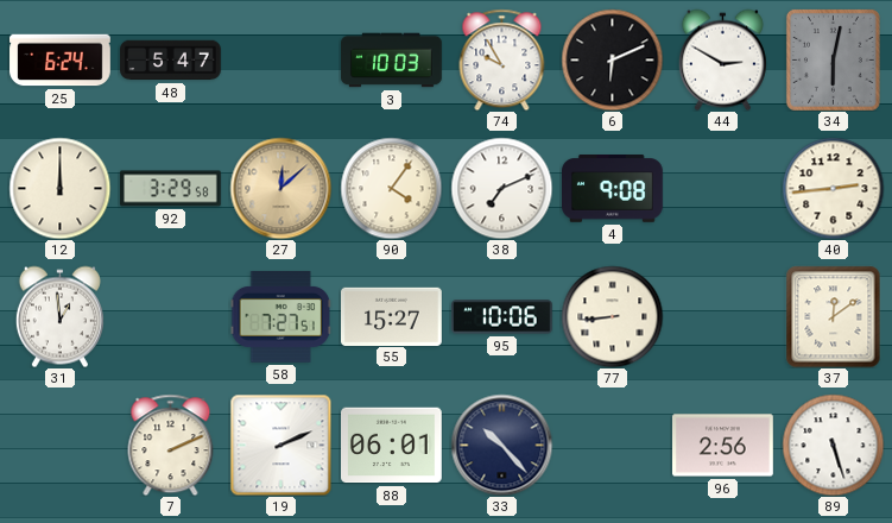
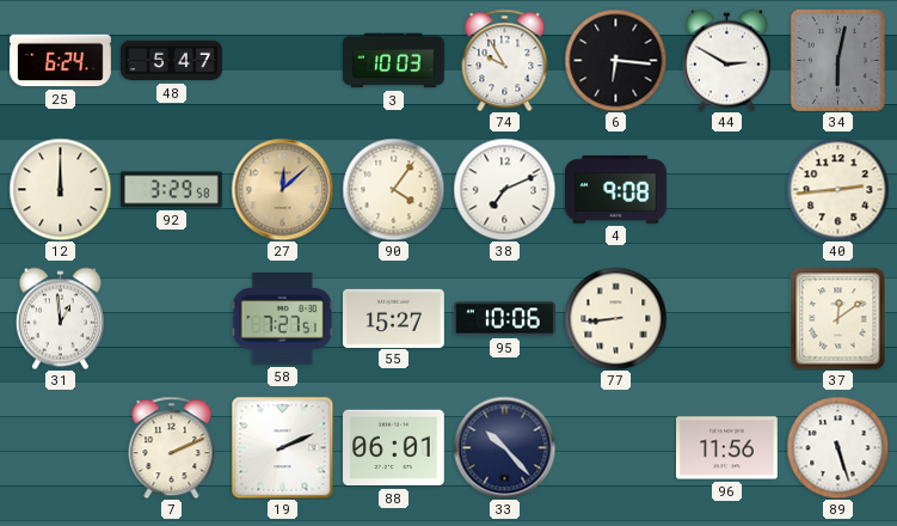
6: 6:11 -> 6:16 (615, 60)
96: 2:56 -> 11:56 (727, 448)
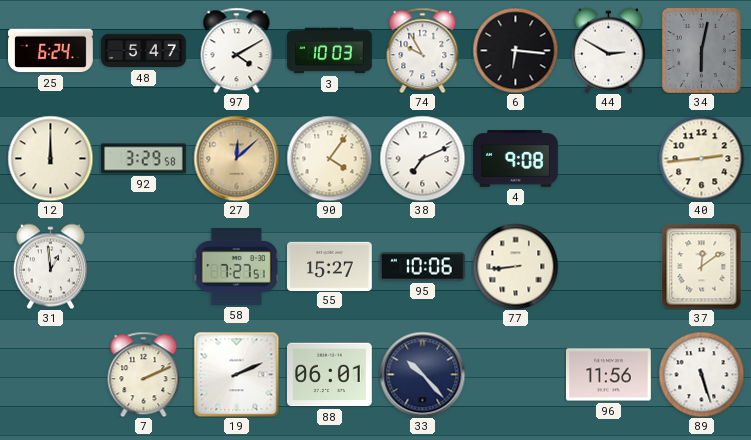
97: none -> 4:10 (237, 50)
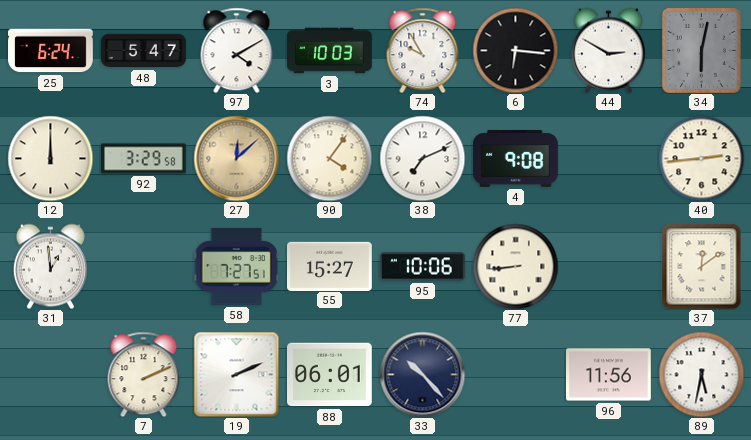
89: 5:27 -> 5:32 (701, 374)
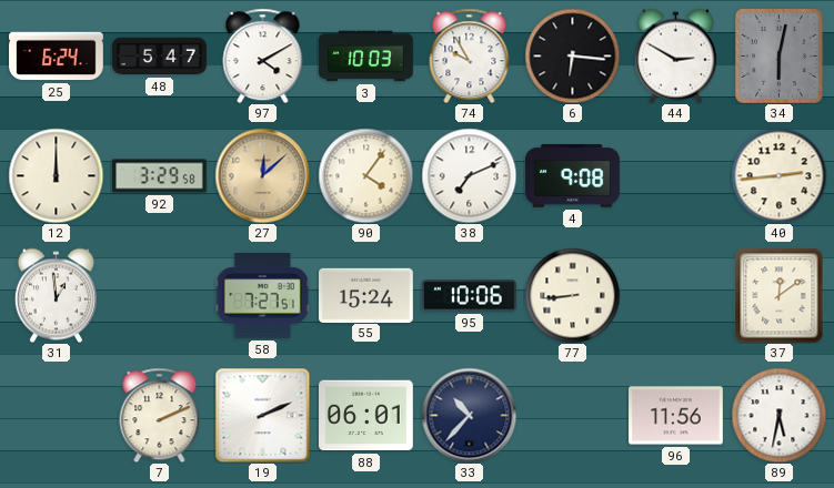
55: 15:27 -> 15:24 (366, 295)
33: 10:23 -> 10:37 (469, 415)
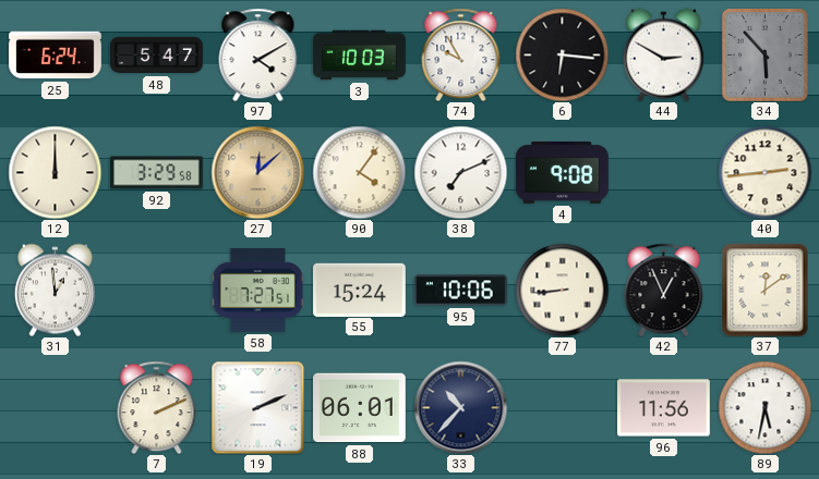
34: 6:02 -> 5:53 (764, 54)
42: none -> 12:56 (664, 290)
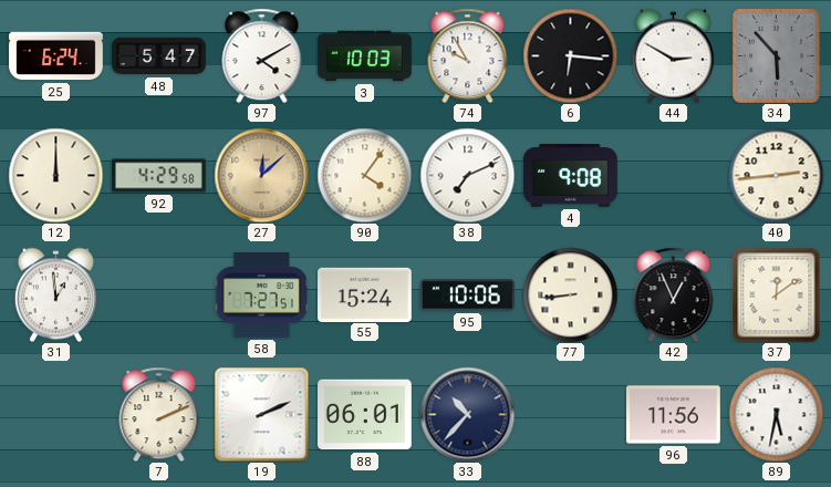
92: 3:29 -> 4:29 (159, 176)
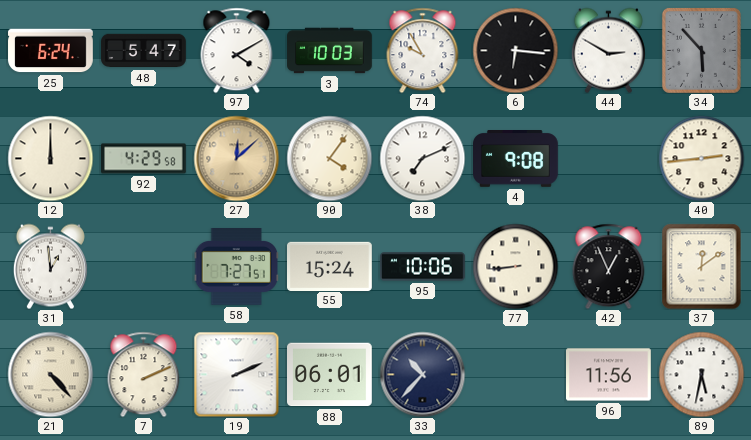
21: none -> 4:23 (50, 374)
